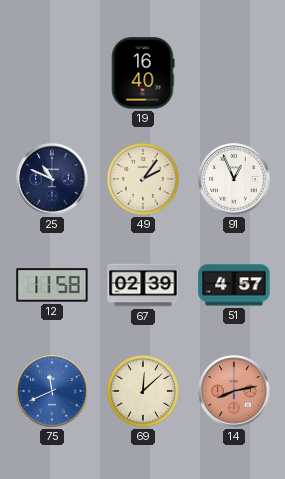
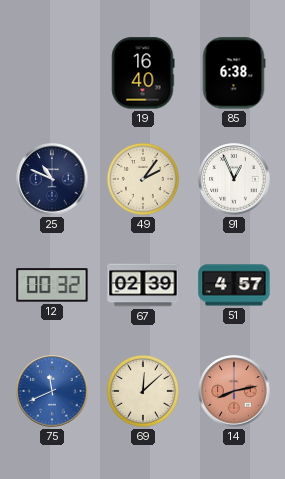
85: none -> 6:38 (234, 73)
12: 11:58 -> 00:32 (52, 285)
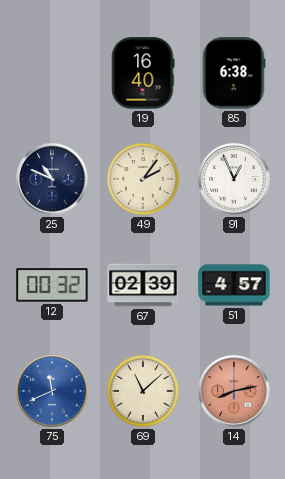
69: 12:08 -> 11:08 (143, 391)
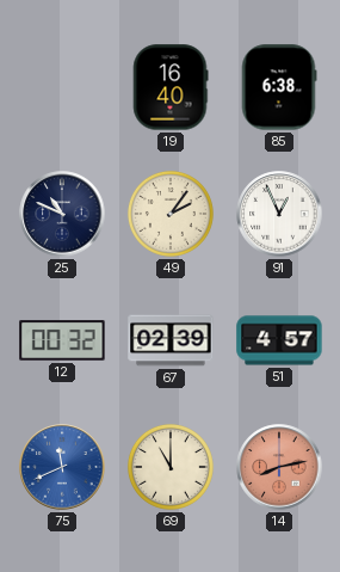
69: 11:08 -> 11:00 (171, 467)
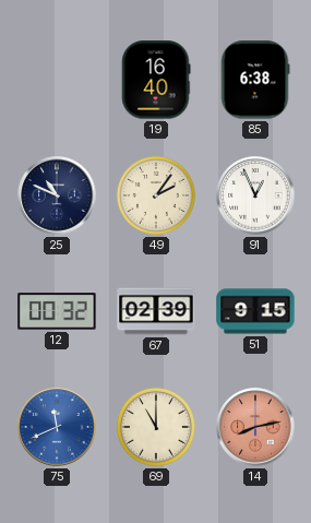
51: 4:57 -> 9:15 (255, 311)
